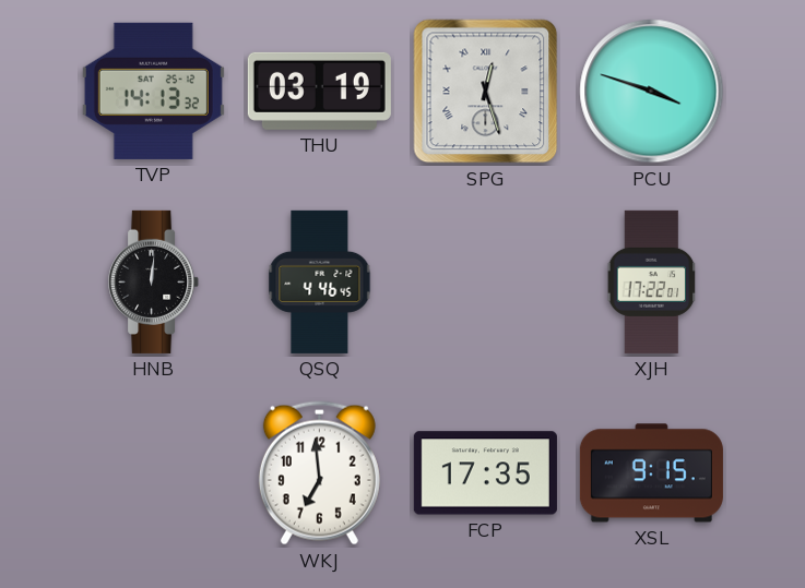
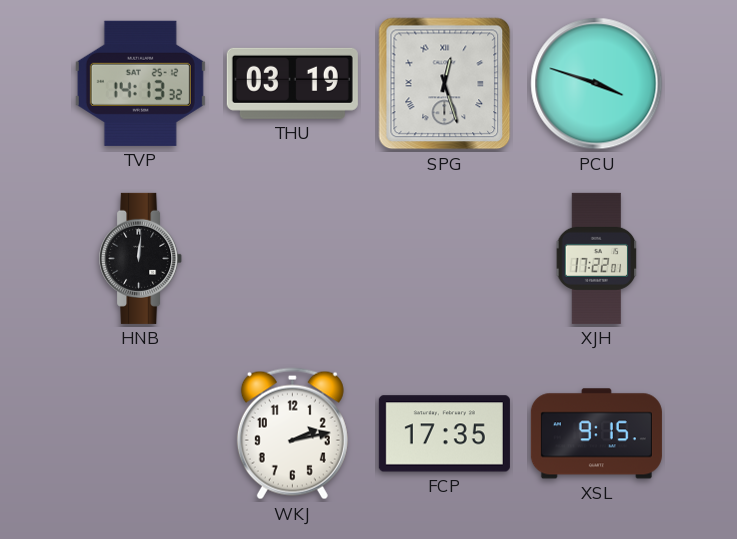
QSQ: 4:46 -> none (320, 281)
WKJ: 6:59 -> 2:13 (292, 434)
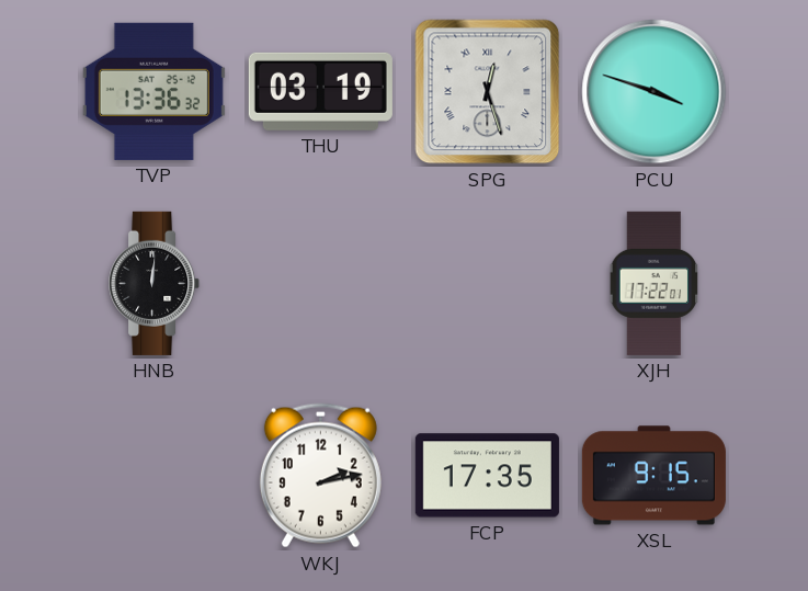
TVP: 14:13 -> 13:36 (153, 91)
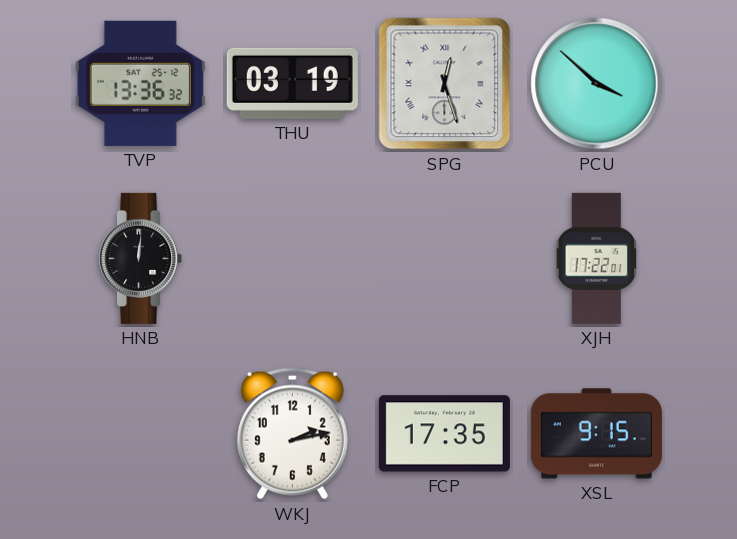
PCU: 3:48 -> 3:52 (597, 84)
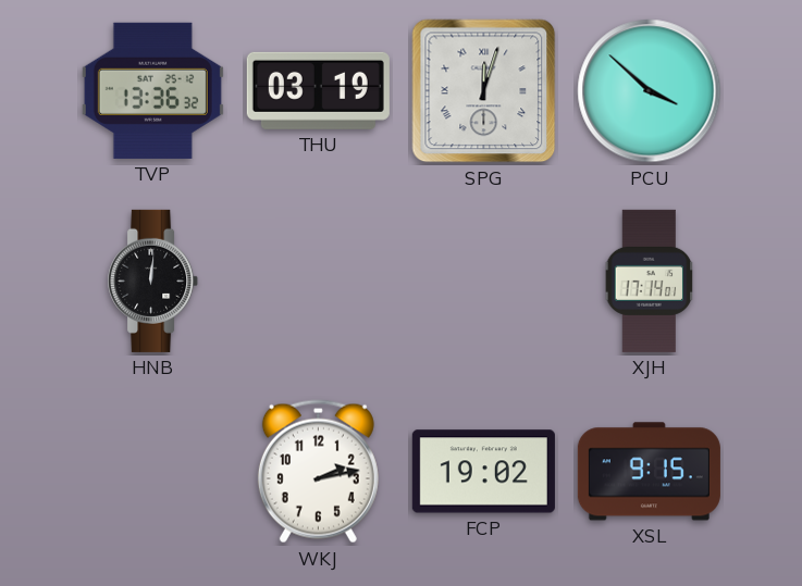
SPG: 12:27 -> 12:03 (484, 91)
XJH: 17:22 -> 17:14 (650, 280)
FCP: 17:35 -> 19:02 (483, 472)
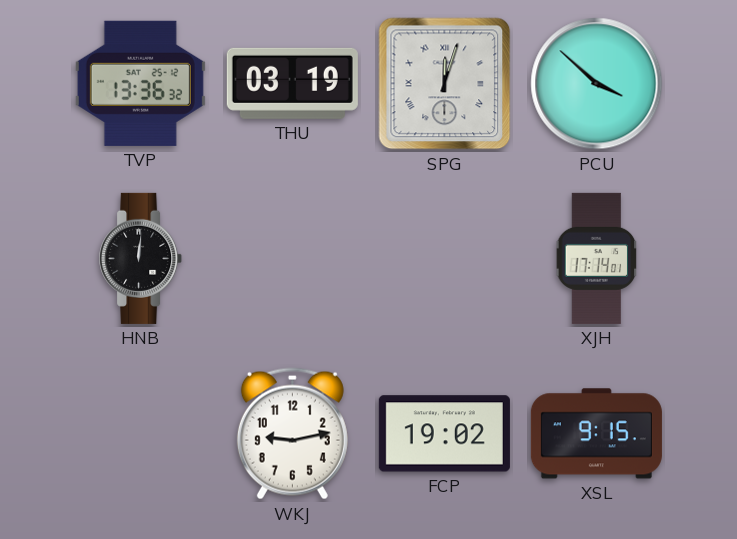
WKJ: 2:13 -> 9:13 (292, 434)
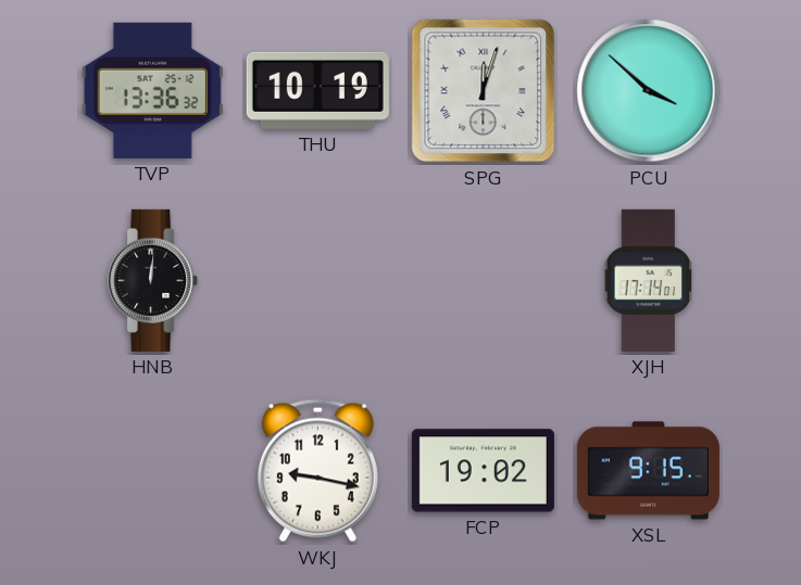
THU: 03:19 -> 10:19 (317, 90)
WKJ: 9:13 -> 9:17 (317, 471)
